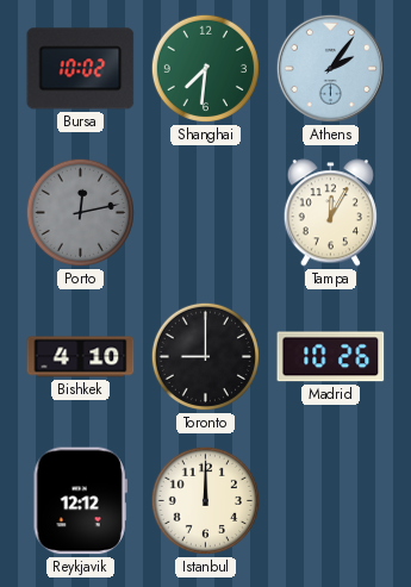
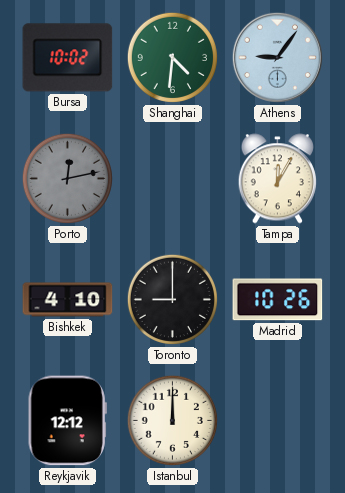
Shanghai: 7:31 -> 4:31 (172, 57)
Athens: 2:06 -> 9:06 (277, 57)
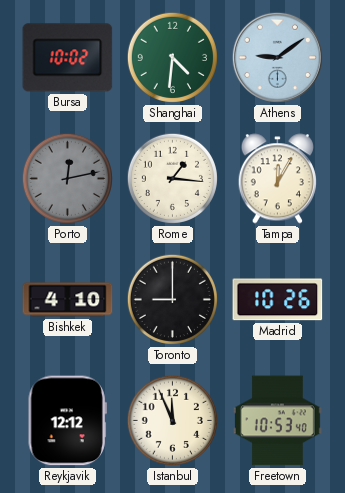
Athens: 9:06 -> 9:09 (277, 57)
Rome: none -> 1:16 (172, 178)
Istanbul: 12:00 -> 11:56 (172, 420)
Freetown: none -> 10:53 (277, 421)
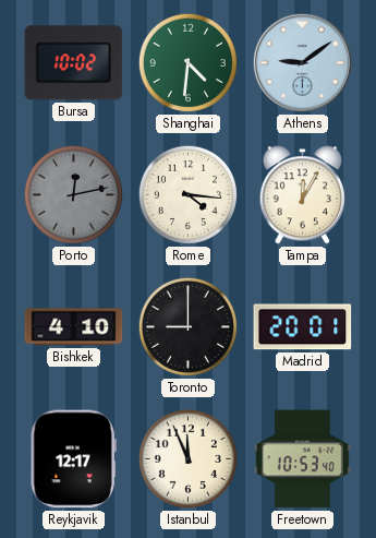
Rome: 1:16 -> 4:16 (187, 194)
Madrid: 10:26 -> 20:01 (303, 327)
Reykjavik: 12:12 -> 12:17 (73, 459)
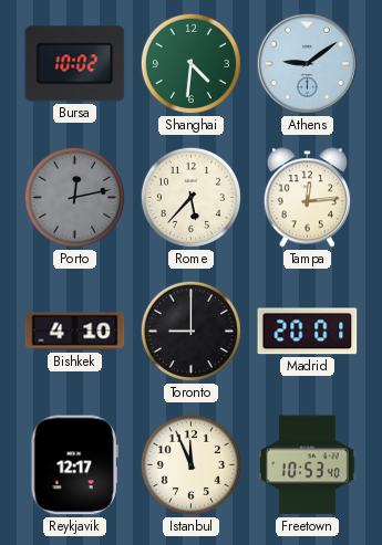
Rome: 4:16 -> 5:37 (190, 197)
Tampa: 12:05 -> 12:14 (307, 198)
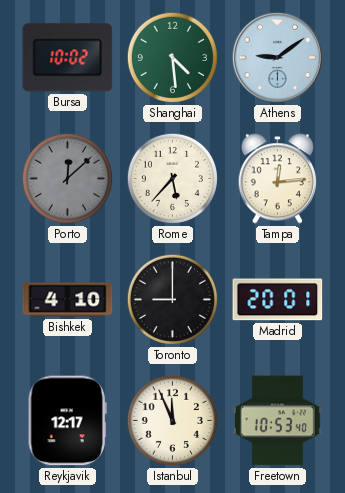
Shanghai: 4:31 -> 4:29 (172, 57)
Porto: 12:13 -> 12:08 (67, 178)
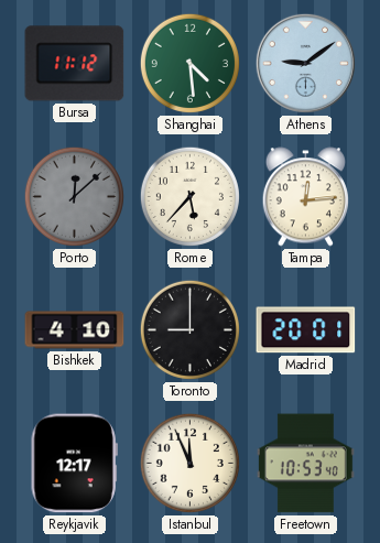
Bursa: 10:02 -> 11:12 (75, 64)
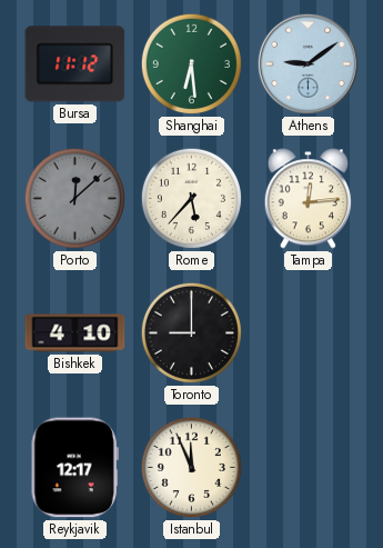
Shanghai: 4:29 -> 6:29 (191, 63)
Madrid: 20:01 -> none (306, 330)
Freetown: 10:53 -> none (305, 464)
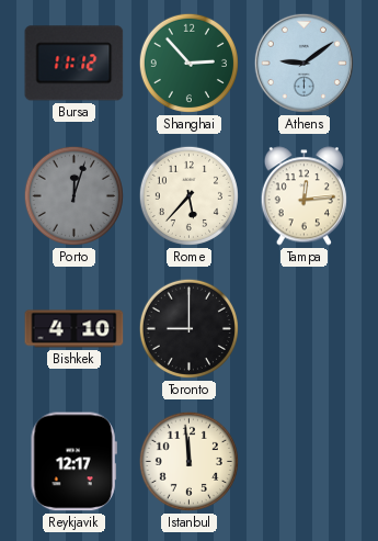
Shanghai: 6:29 -> 2:53 (188, 63)
Porto: 12:08 -> 12:03 (73, 195)
Istanbul: 11:56 -> 11:59 (188, 461)
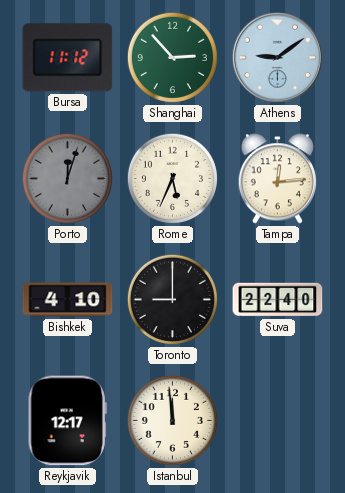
Rome: 5:37 -> 5:34 (172, 178)
Suva: none -> 22:40 (278, 300)
